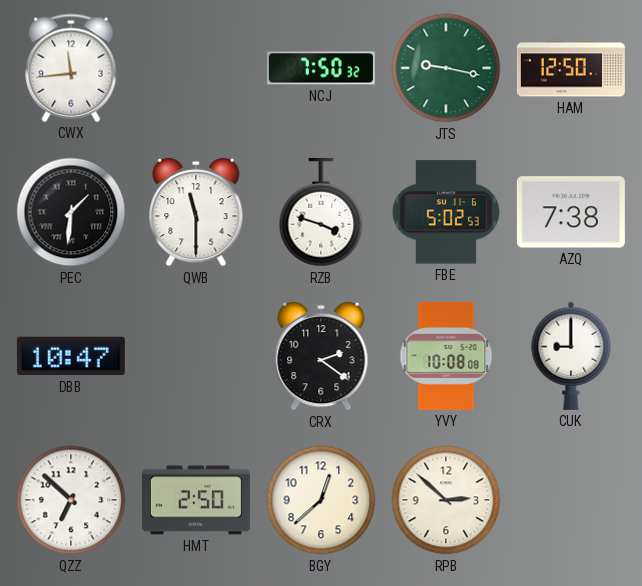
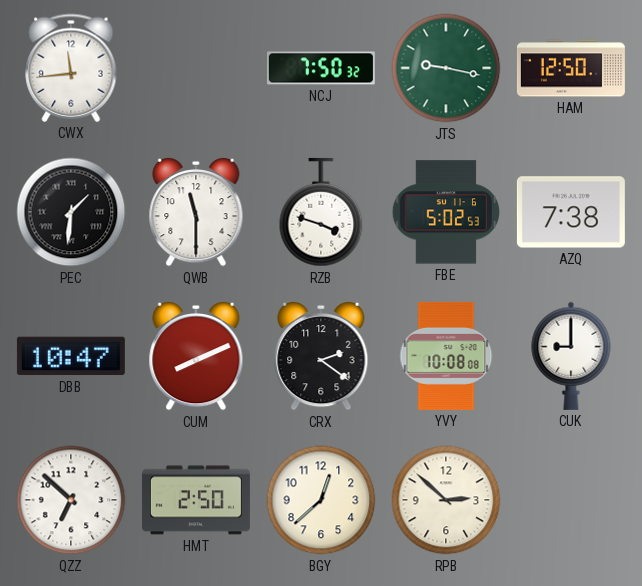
CUM: none -> 8:11 (196, 356)
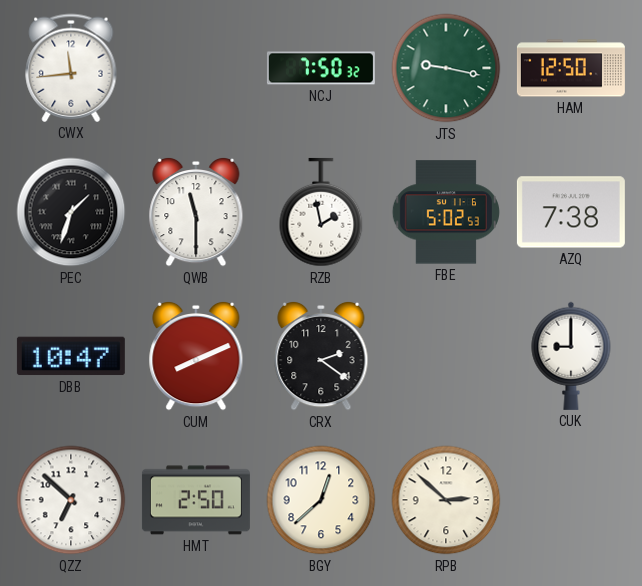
PEC: 1:31 -> 1:33 (71, 212)
RZB: 3:48 -> 1:58 (321, 212)
YVY: 10:08 -> none (446, 356)
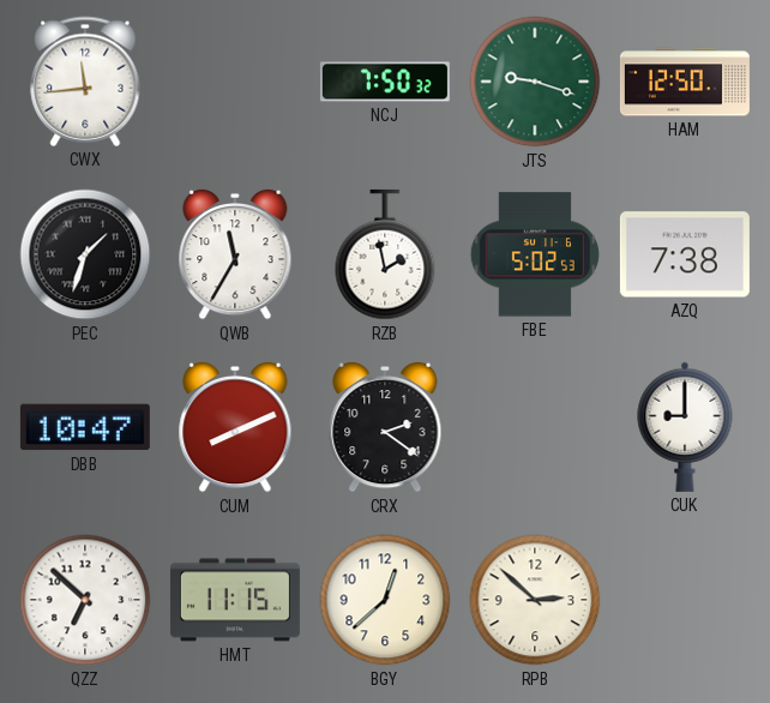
JTS: 9:17 -> 9:18 (535, 82)
QWB: 11:30 -> 11:35 (235, 254)
HMT: 2:50 -> 11:15 (235, 600)
